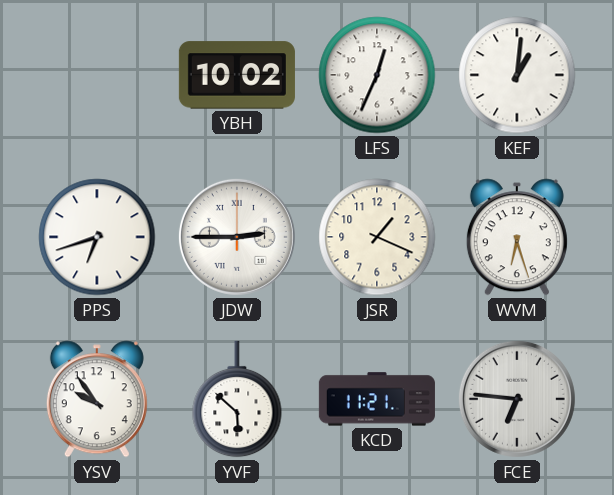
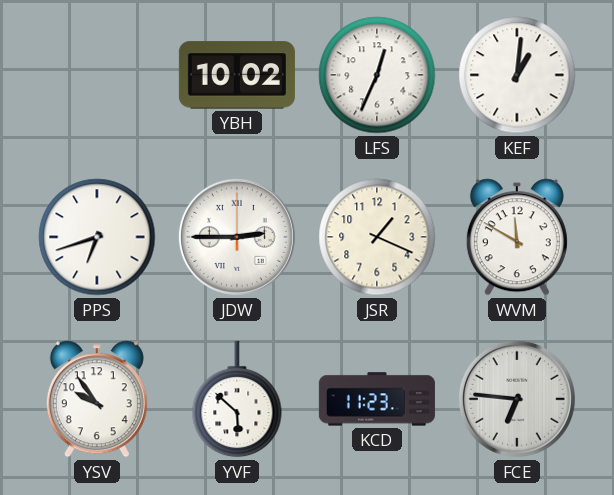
WVM: 6:27 -> 11:50 (517, 237)
KCD: 11:21 -> 11:23 (377, 399)
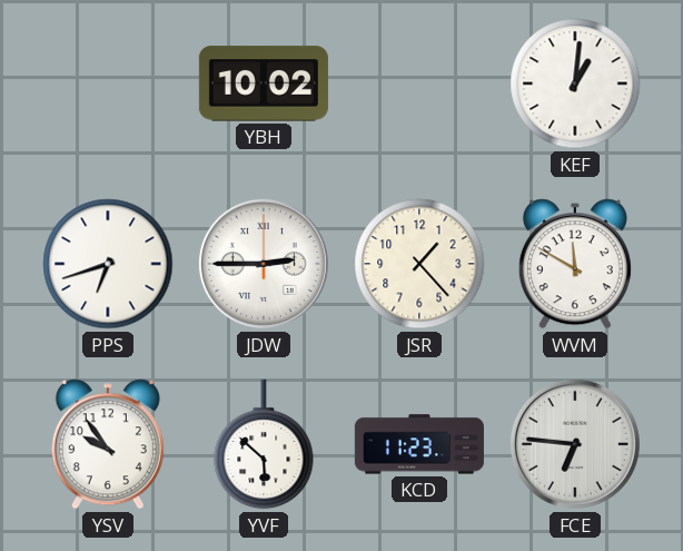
LFS: 12:34 -> none (377, 75)
JSR: 1:19 -> 1:23 (419, 264)
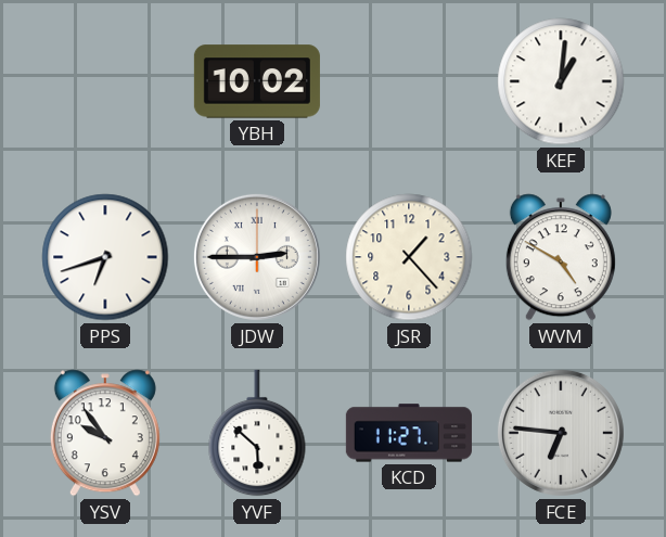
WVM: 11:50 -> 4:50 (561, 257)
KCD: 11:23 -> 11:27 (409, 433)
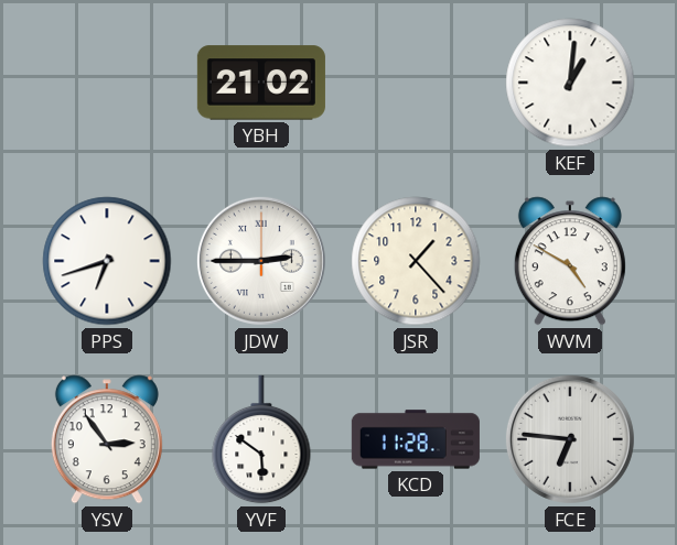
YBH: 10:02 -> 21:02 (261, 83)
YSV: 9:54 -> 2:54 (107, 439)
YVF: 5:52 -> 5:51 (261, 439)
KCD: 11:27 -> 11:28 (416, 439)
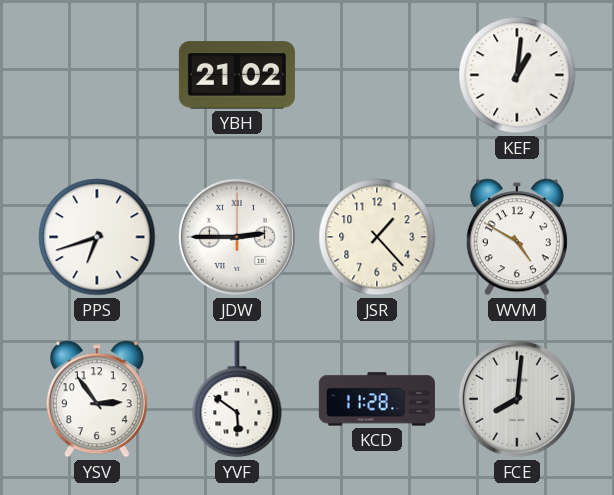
FCE: 6:46 -> 8:01 (517, 399)
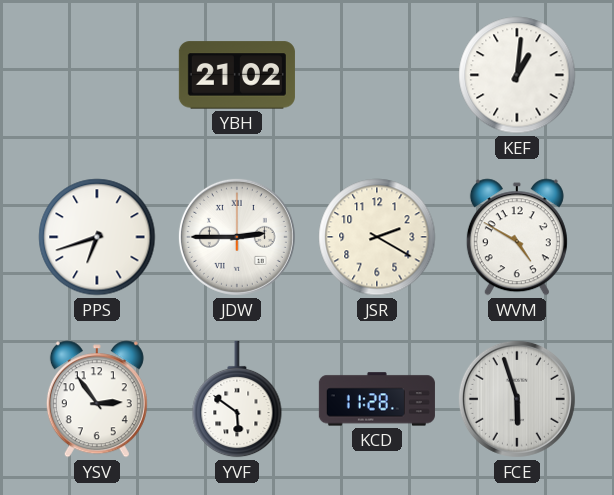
JSR: 1:23 -> 2:20 (377, 237)
FCE: 8:01 -> 5:57 (517, 399)
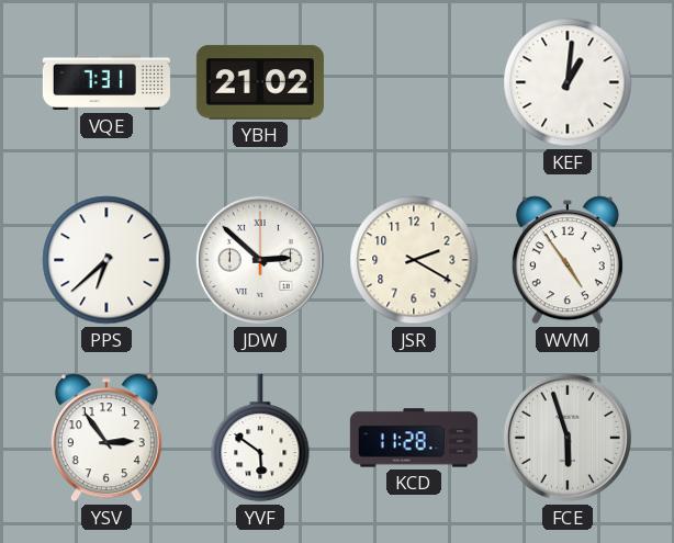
VQE: none -> 7:31 (106, 82)
PPS: 6:42 -> 6:38 (106, 260)
JDW: 2:45 -> 2:52 (260, 260)
WVM: 4:50 -> 4:54 (568, 260)
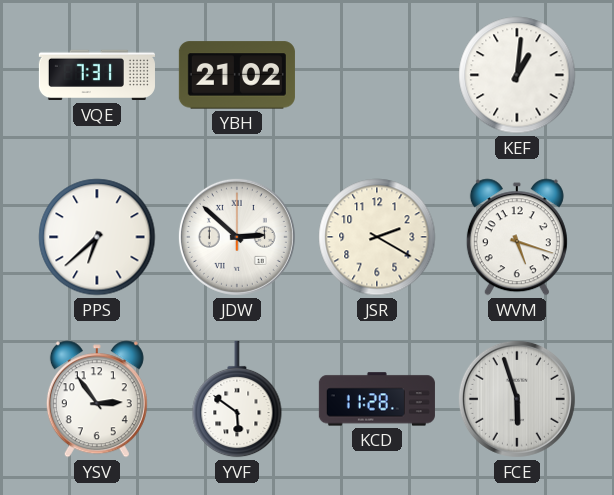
WVM: 4:54 -> 5:18 (517, 237)
